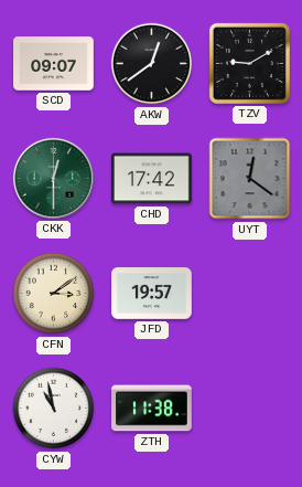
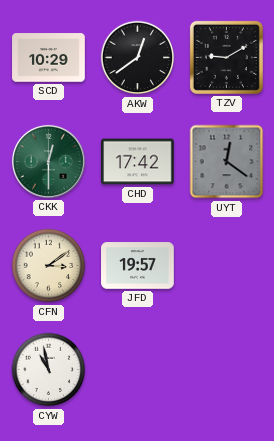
SCD: 09:07 -> 10:29 (49, 58)
ZTH: 11:38 -> none (152, 409)
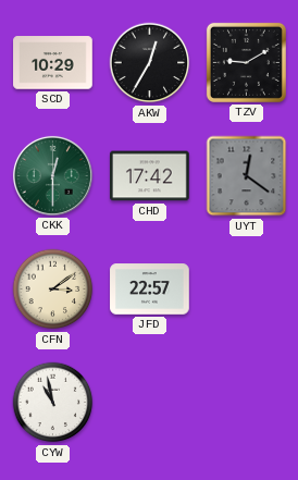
AKW: 12:39 -> 12:35 (150, 63)
JFD: 19:57 -> 22:57 (150, 290)
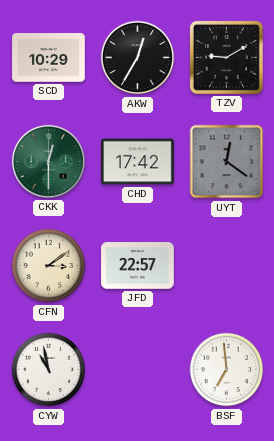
BSF: none -> 6:59 (227, 370)
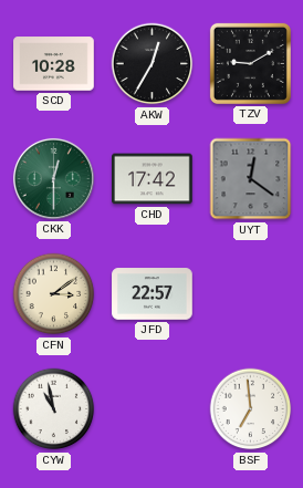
SCD: 10:29 -> 10:28 (54, 64)
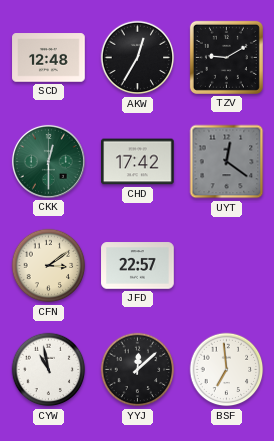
SCD: 10:28 -> 12:48 (49, 58)
YYJ: none -> 12:08 (138, 370)
